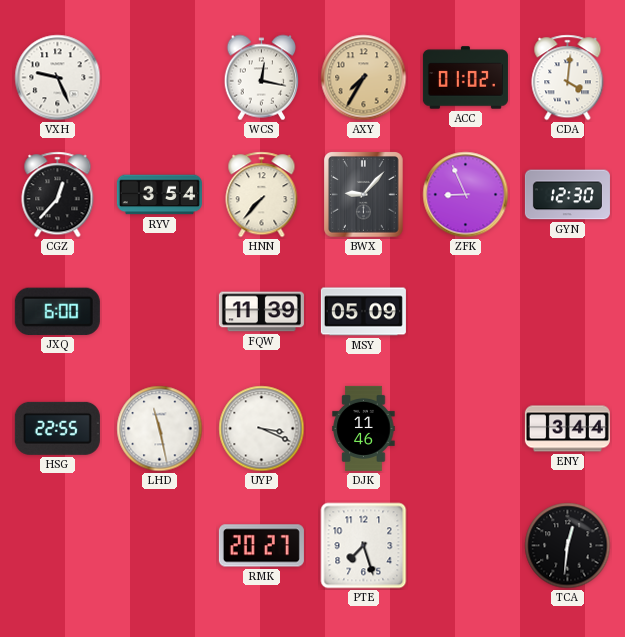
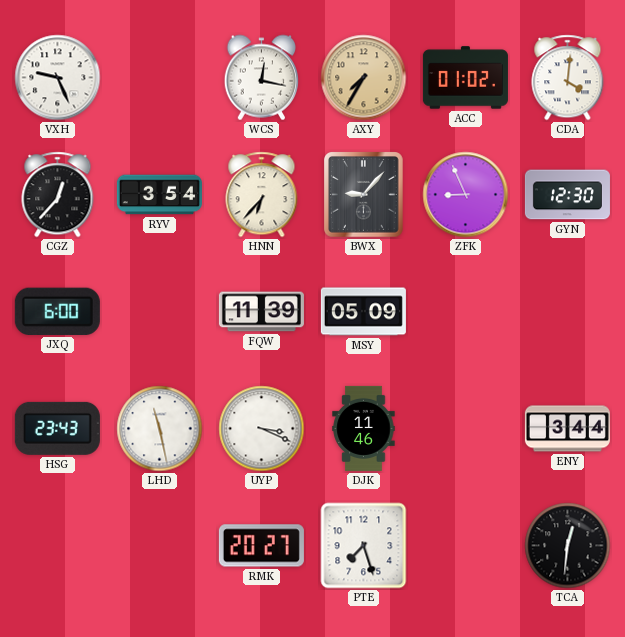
HNN: 7:37 -> 6:37 (262, 195)
HSG: 22:55 -> 23:43 (57, 428)
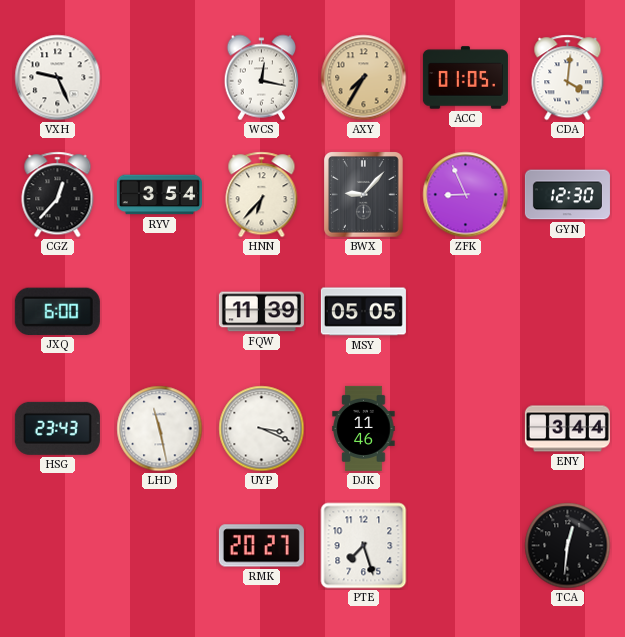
ACC: 01:02 -> 01:05 (465, 78)
MSY: 05:09 -> 05:05 (363, 312)
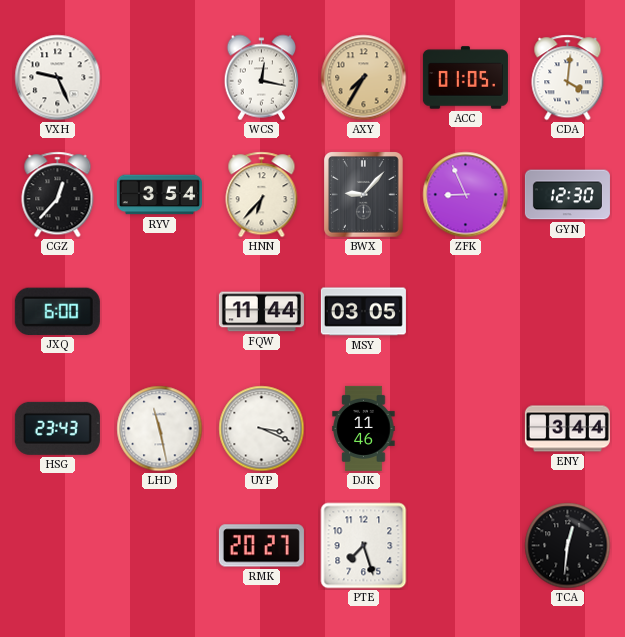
FQW: 11:39 -> 11:44 (261, 312)
MSY: 05:05 -> 03:05 (363, 312)
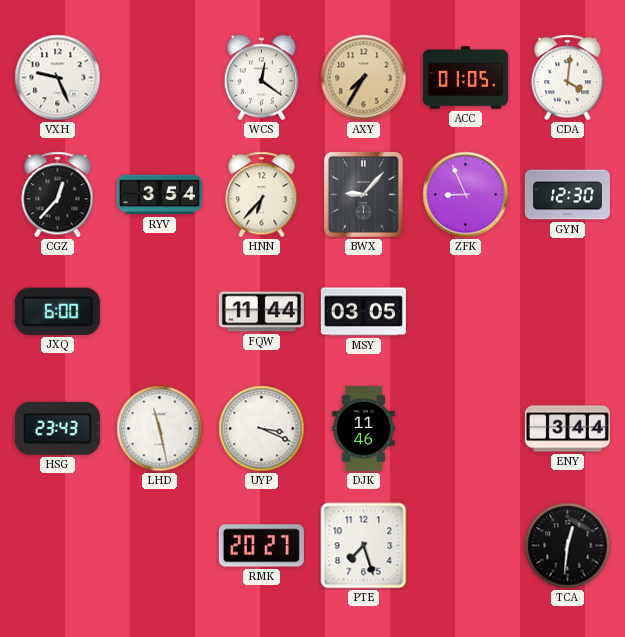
WCS: 12:17 -> 12:21 (261, 78)
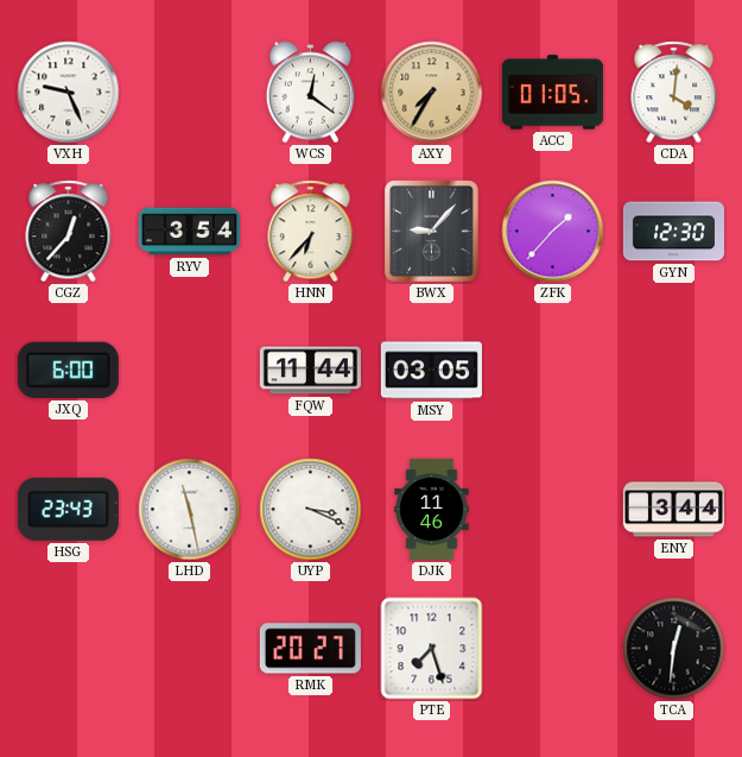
ZFK: 8:56 -> 1:37 (553, 232)
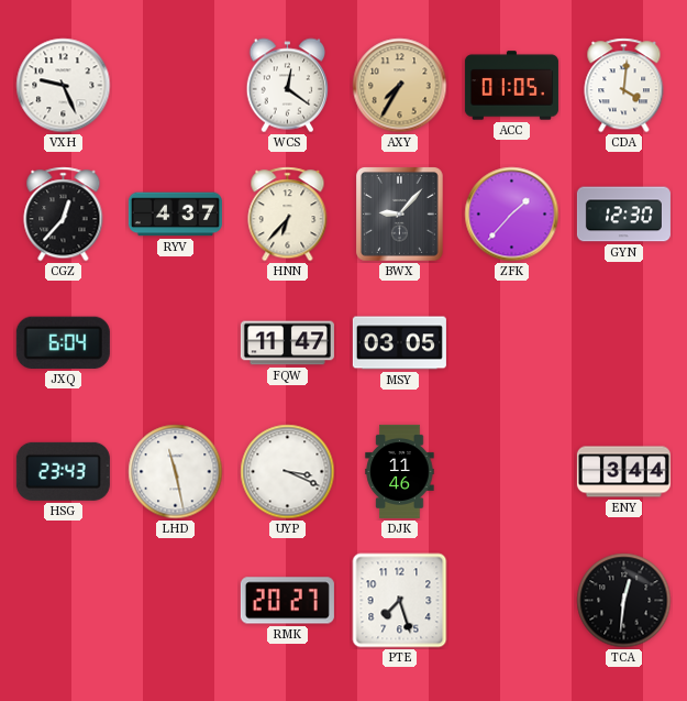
RYV: 3:54 -> 4:37 (175, 215)
JXQ: 6:00 -> 6:04 (63, 342)
FQW: 11:44 -> 11:47 (287, 343)
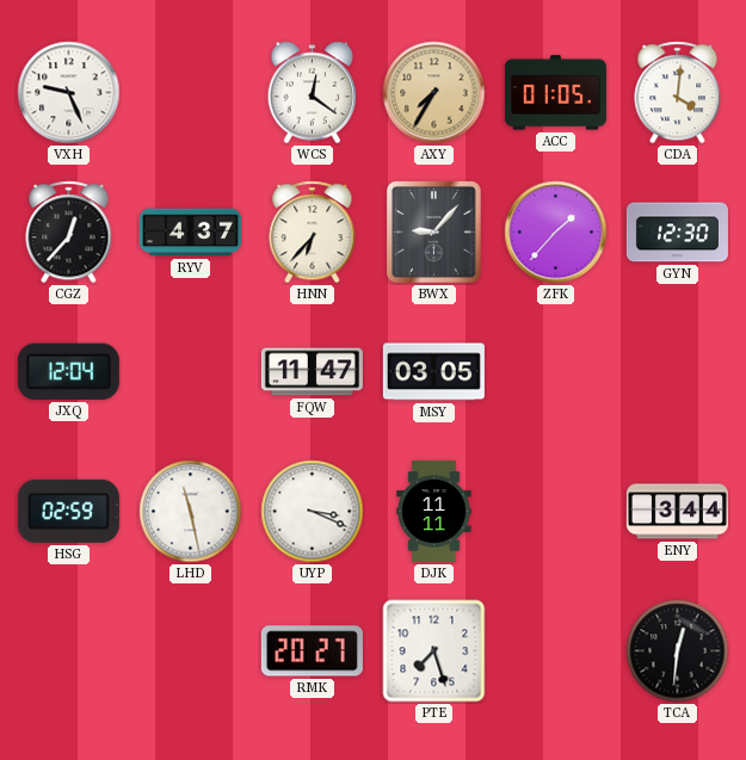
JXQ: 6:04 -> 12:04 (68, 371)
HSG: 23:43 -> 02:59 (68, 511)
DJK: 11:46 -> 11:11 (434, 511)
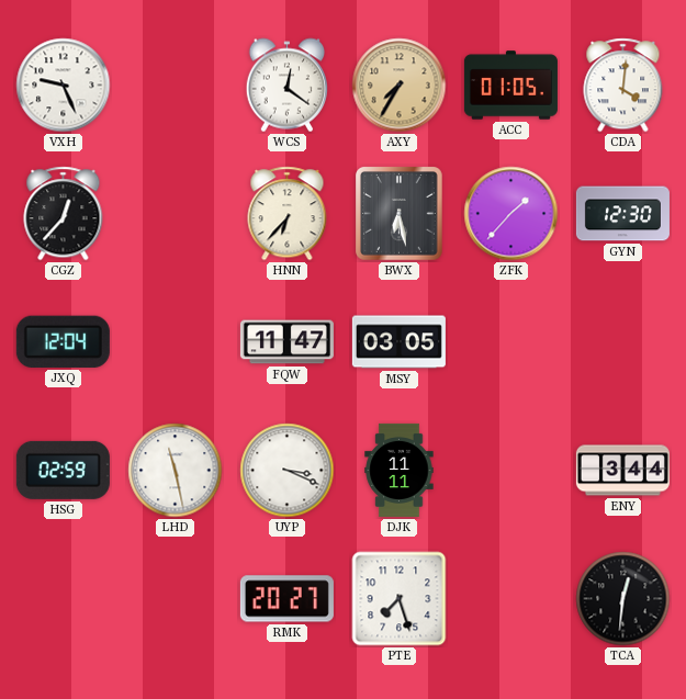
RYV: 4:37 -> none (190, 233)
BWX: 9:07 -> 6:28 (400, 214)
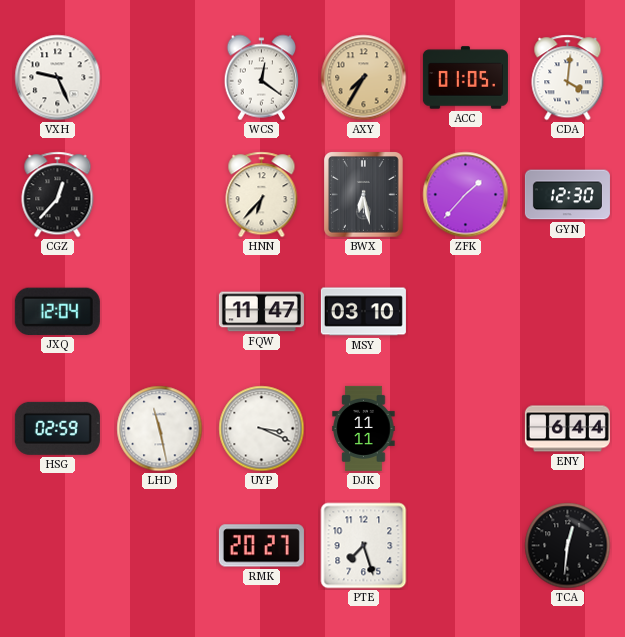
MSY: 03:05 -> 03:10 (363, 312)
ENY: 3:44 -> 6:44 (567, 429)
